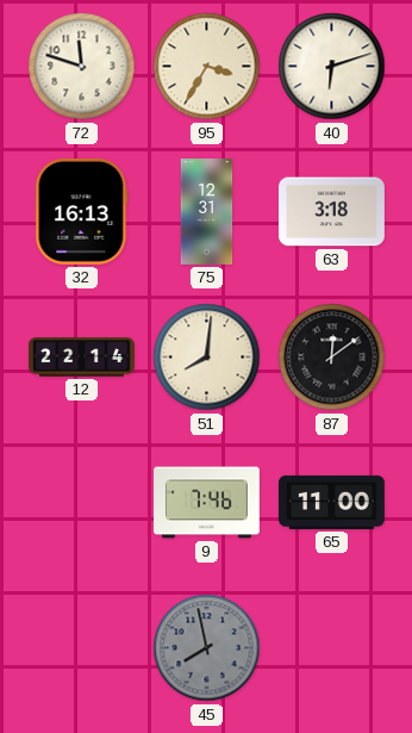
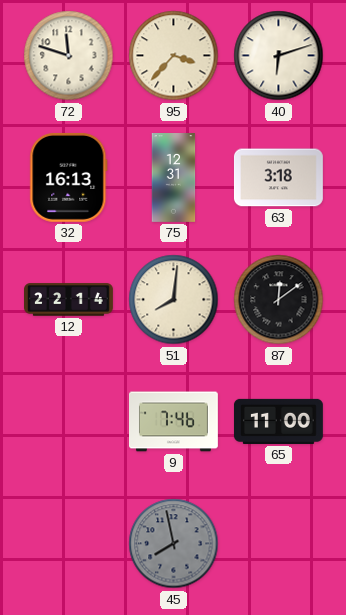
95: 3:35 -> 3:37 (174, 56)
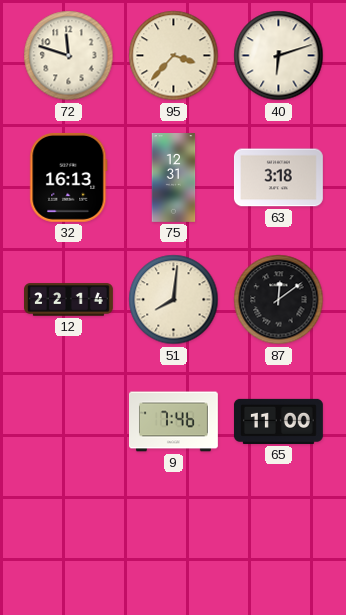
45: 7:58 -> none (174, 544)
